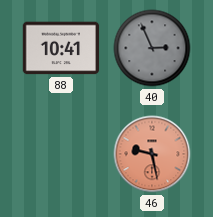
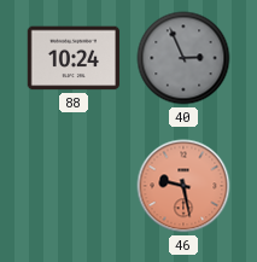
88: 10:41 -> 10:24 (74, 58)
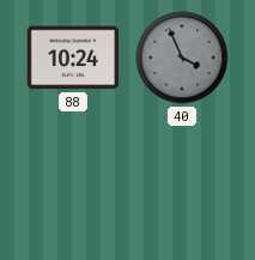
40: 2:56 -> 3:56 (182, 58)
46: 9:28 -> none (183, 186)
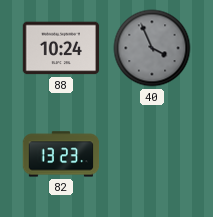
82: none -> 13:23 (61, 154)
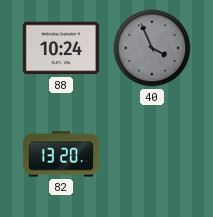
82: 13:23 -> 13:20 (61, 154)
